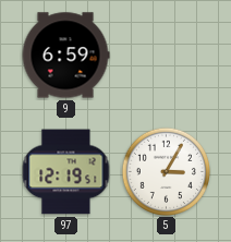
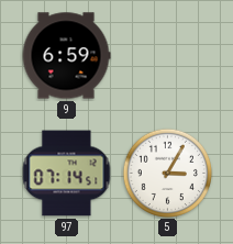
97: 12:19 -> 07:14 (66, 174)
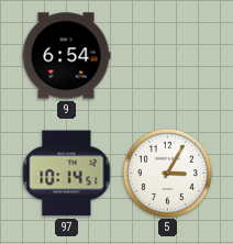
9: 6:59 -> 6:54 (66, 56)
97: 07:14 -> 10:14 (66, 174)
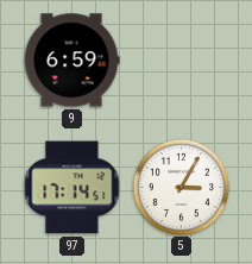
9: 6:54 -> 6:59 (71, 61)
97: 10:14 -> 17:14 (71, 188)
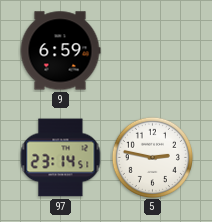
97: 17:14 -> 23:14 (60, 158)
5: 3:05 -> 2:47 (152, 157)
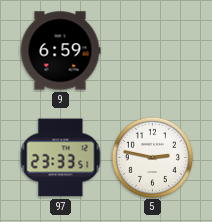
97: 23:14 -> 23:33 (60, 158)
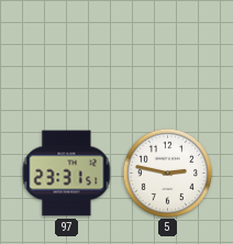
9: 6:59 -> none (60, 51)
97: 23:33 -> 23:31 (66, 174)
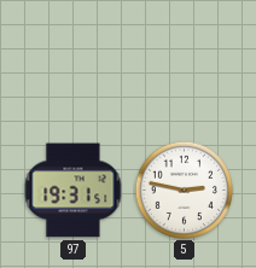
97: 23:31 -> 19:31 (72, 191)
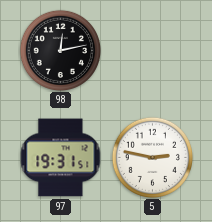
98: none -> 12:13 (60, 50)
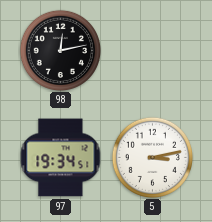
97: 19:31 -> 19:34 (60, 158)
5: 2:47 -> 3:13 (152, 157)
